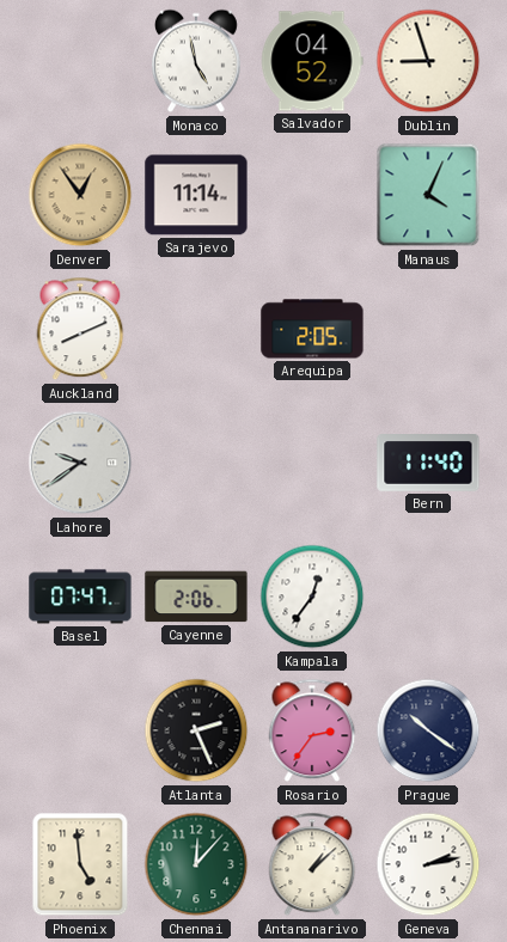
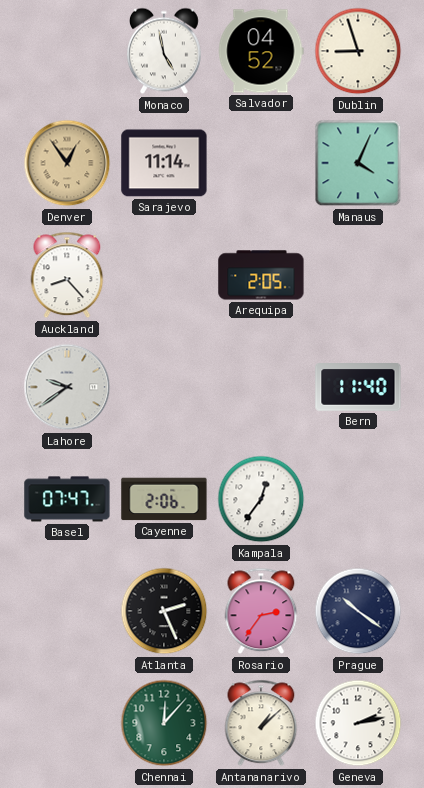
Auckland: 8:11 -> 8:23 (67, 275)
Phoenix: 4:59 -> none (80, 864)
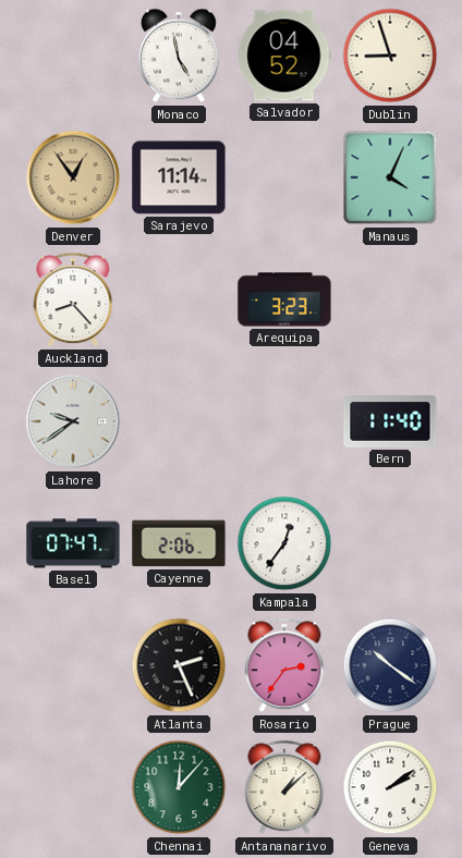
Arequipa: 2:05 -> 3:23 (284, 299)
Geneva: 2:13 -> 2:09 (390, 787)
